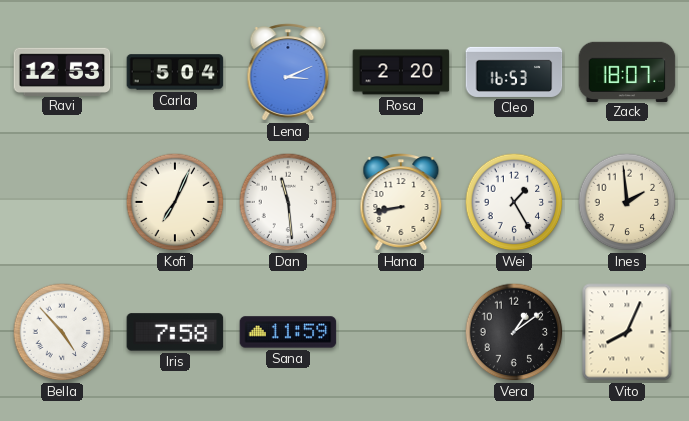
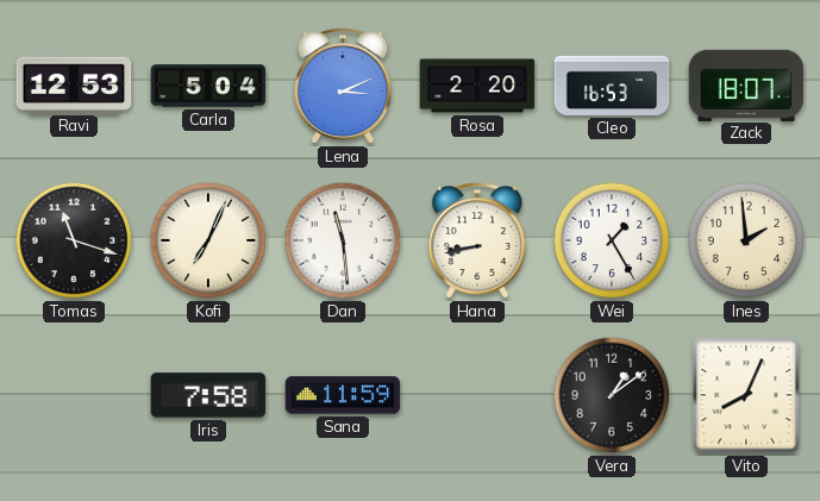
Tomas: none -> 11:18 (74, 240)
Bella: 4:53 -> none (62, 332)
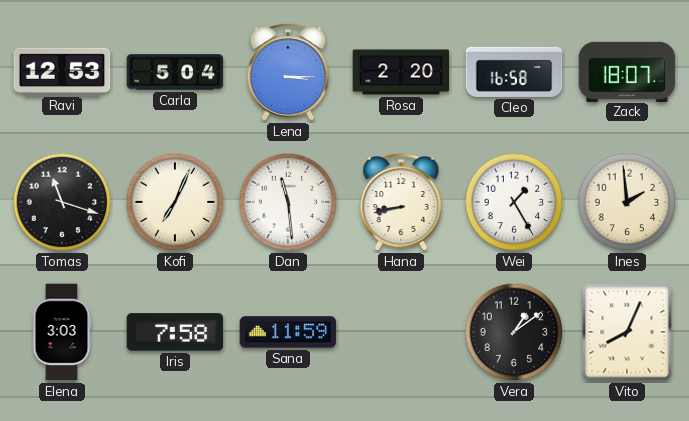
Lena: 3:11 -> 3:15 (288, 72)
Cleo: 16:53 -> 16:58 (514, 72)
Elena: none -> 3:03 (62, 332)
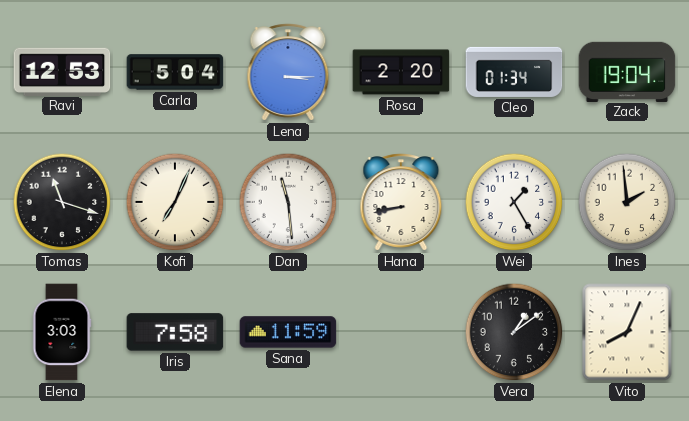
Cleo: 16:58 -> 01:34 (514, 72)
Zack: 18:07 -> 19:04 (627, 71)
